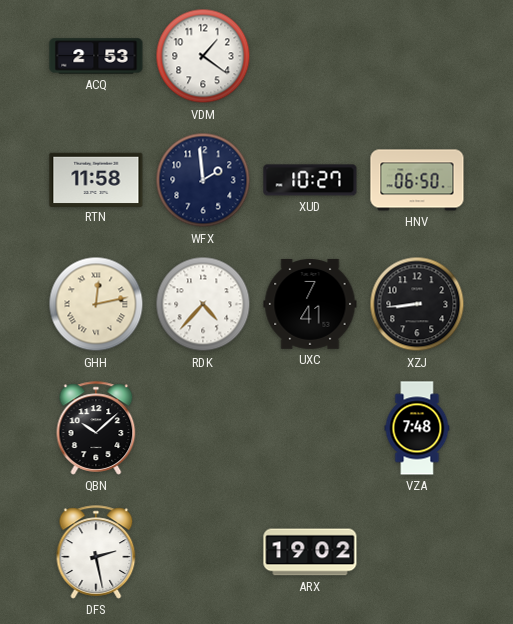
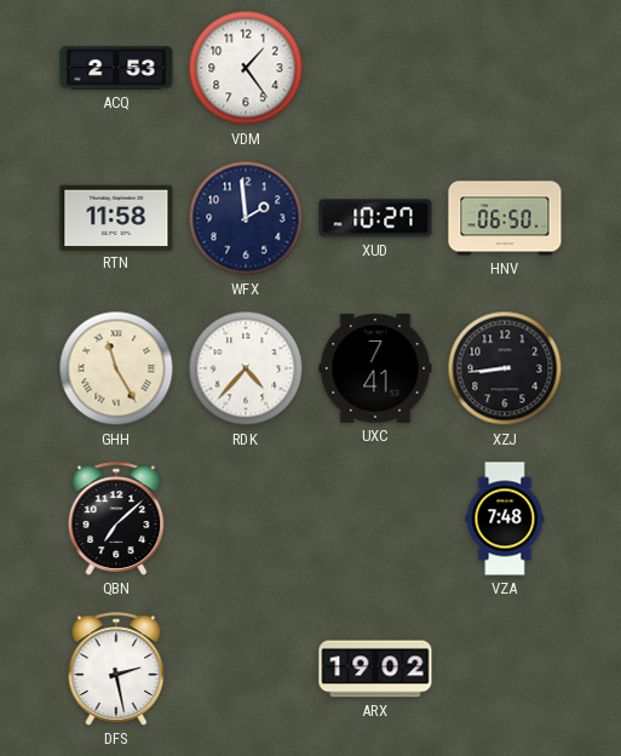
VDM: 1:21 -> 1:24 (246, 68)
GHH: 12:13 -> 11:25 (116, 368)
QBN: 10:08 -> 7:08 (116, 519)
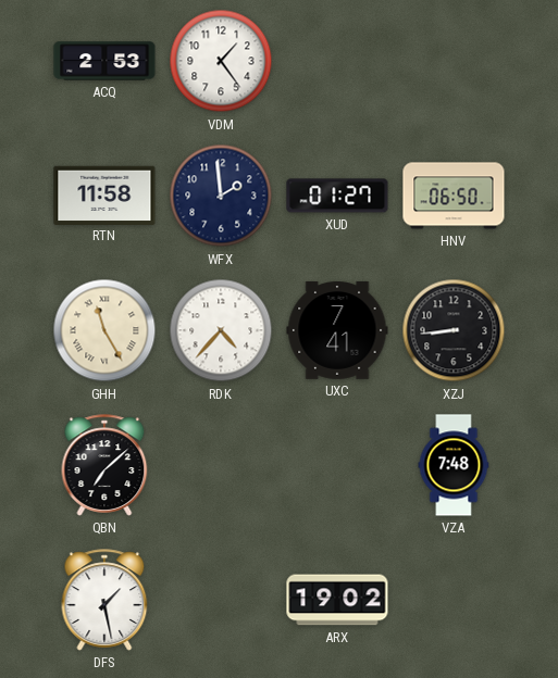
XUD: 10:27 -> 01:27 (337, 196)
DFS: 2:28 -> 1:28 (104, 600)
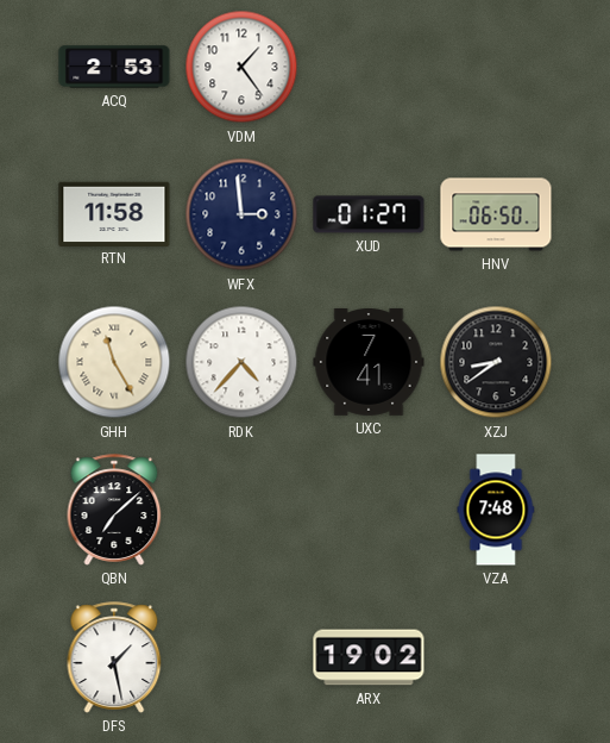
WFX: 1:59 -> 2:59 (241, 214)
XZJ: 8:44 -> 8:39 (496, 362)
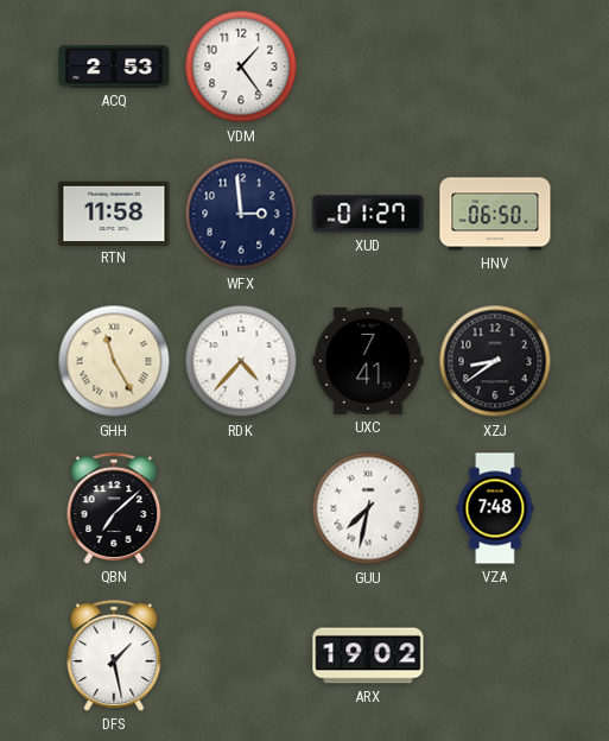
GUU: none -> 7:32 (368, 508)
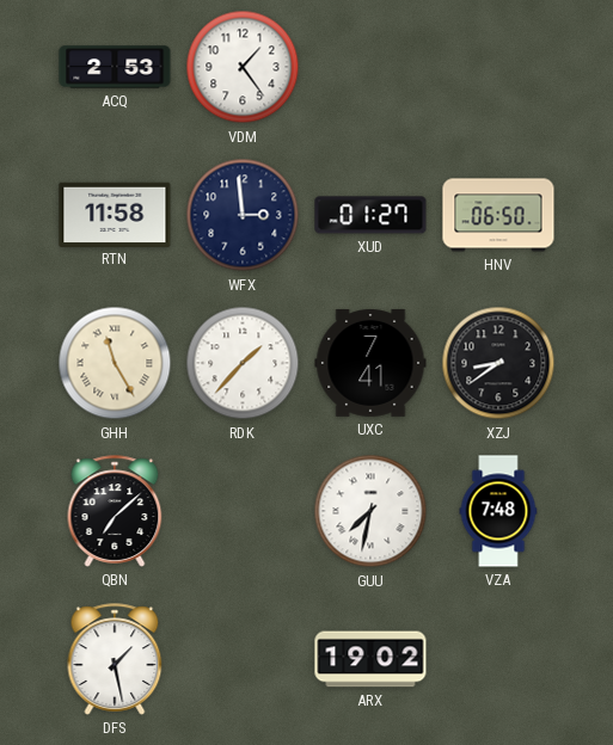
RDK: 4:37 -> 1:37 (243, 363)
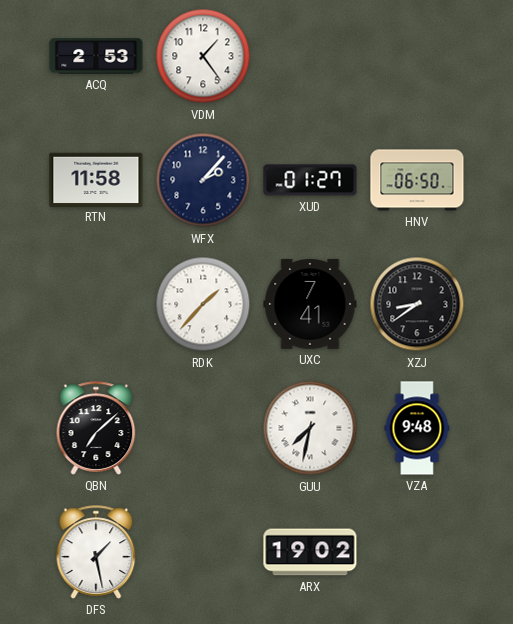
WFX: 2:59 -> 2:07 (203, 180)
GHH: 11:25 -> none (115, 363)
VZA: 7:48 -> 9:48 (417, 428)
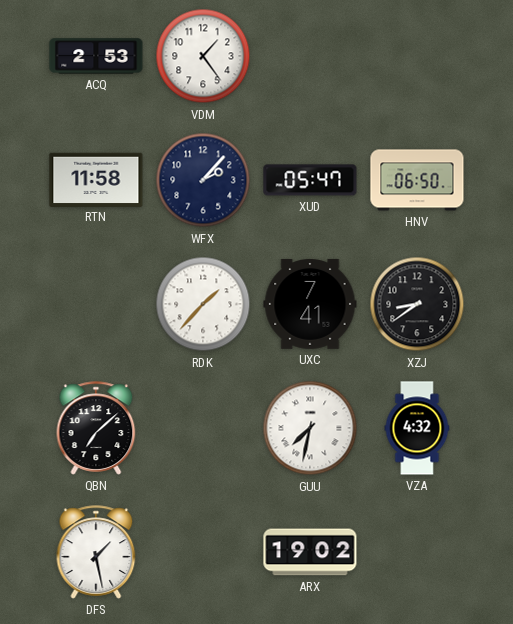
XUD: 01:27 -> 05:47 (310, 180)
VZA: 9:48 -> 4:32 (417, 428)
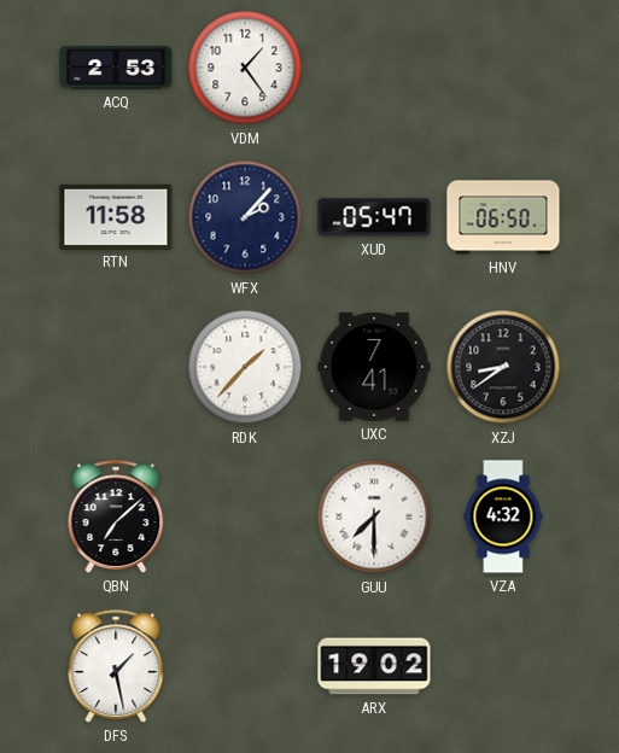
GUU: 7:32 -> 7:30 (374, 516)
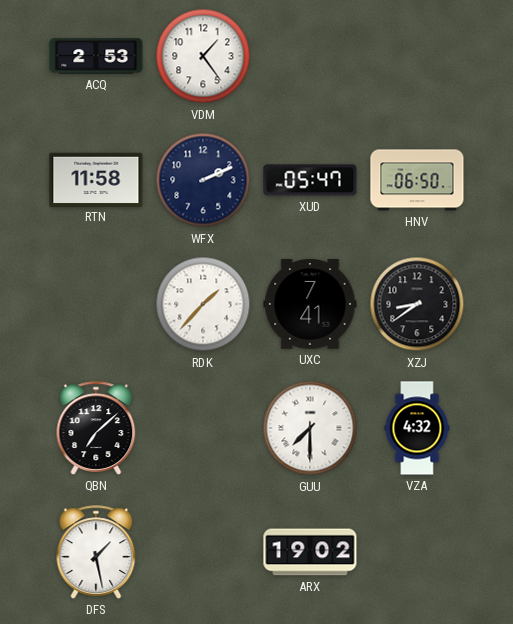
WFX: 2:07 -> 2:11 (203, 180)
